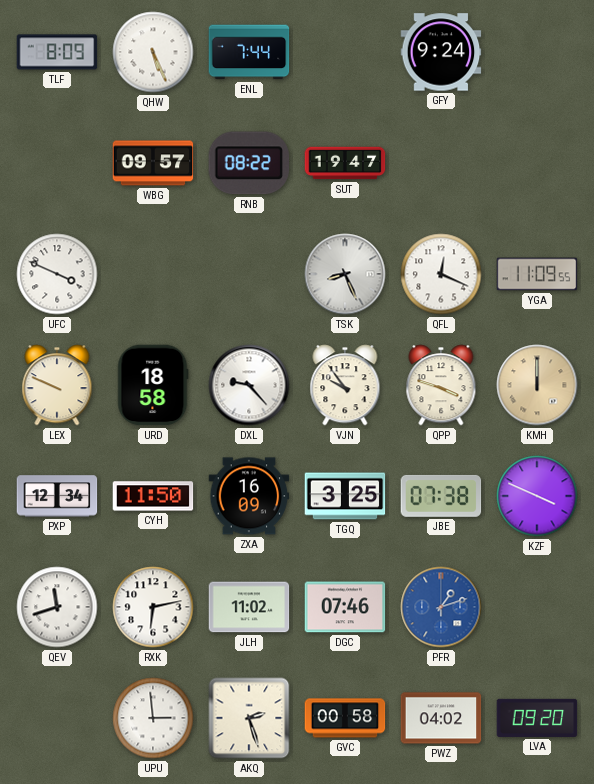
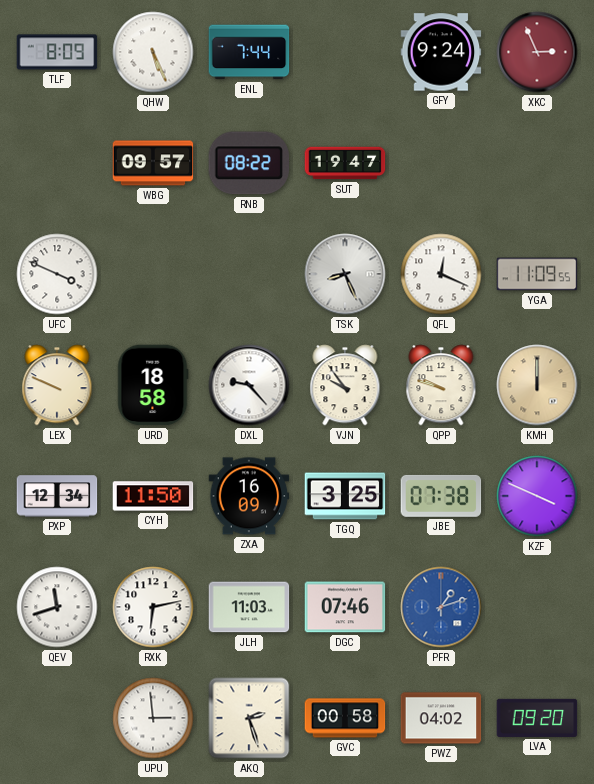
XKC: none -> 2:56 (537, 52)
QPP: 3:48 -> 9:48 (441, 385)
JLH: 11:02 -> 11:03 (249, 607)
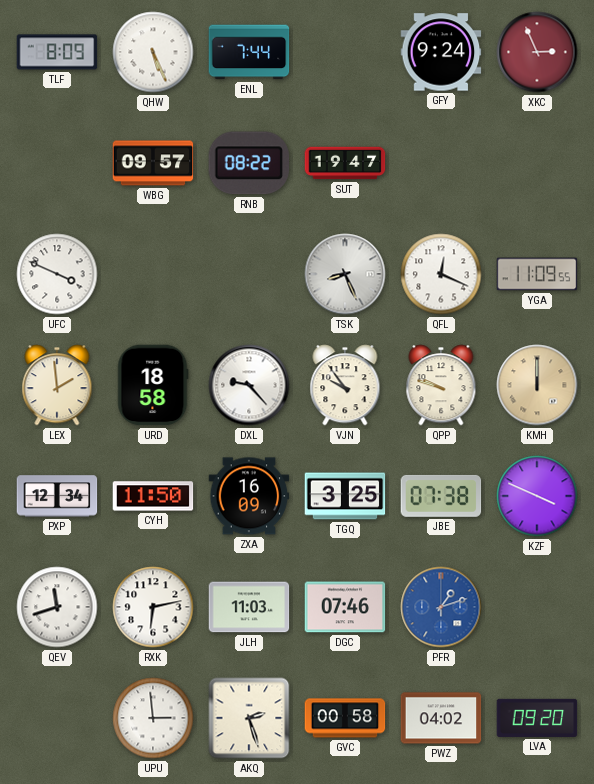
LEX: 9:49 -> 1:59 (57, 385)
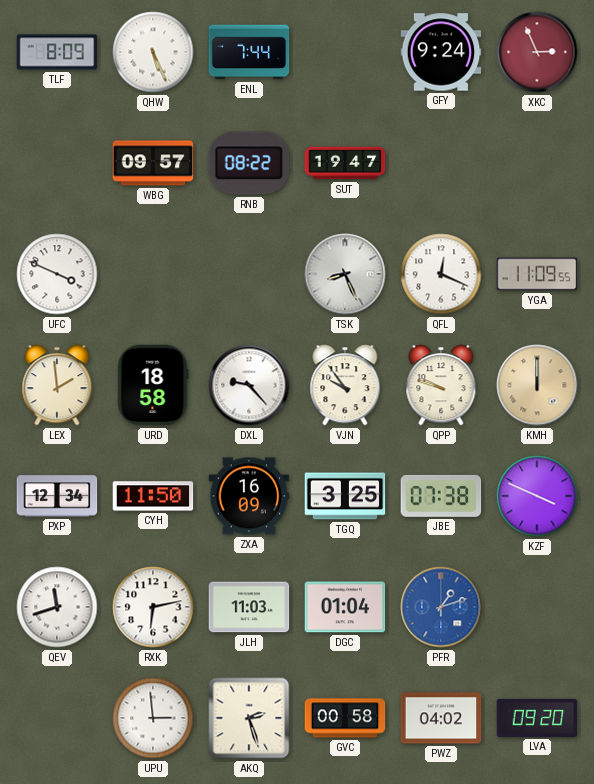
DGC: 07:46 -> 01:04 (345, 607)
